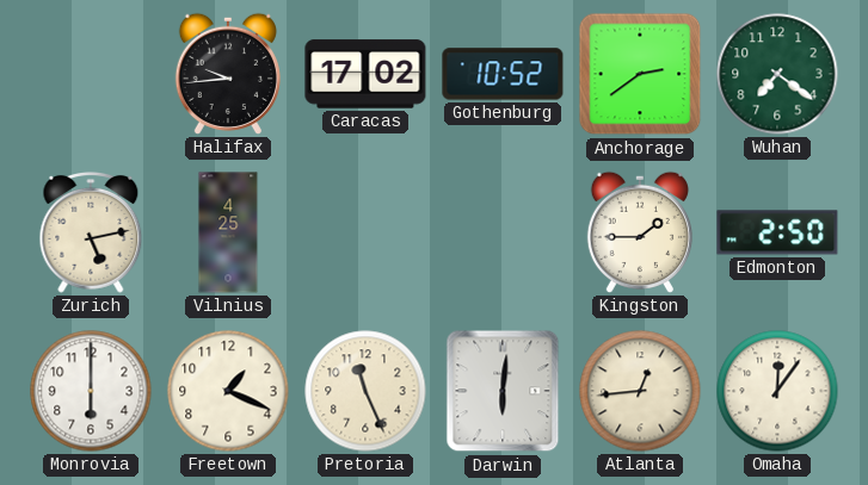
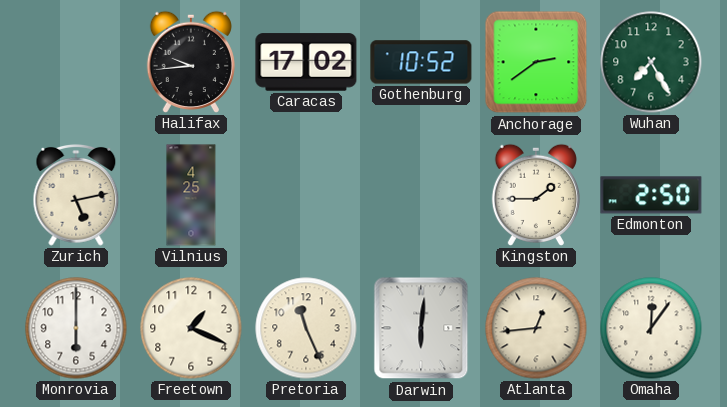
Wuhan: 7:21 -> 7:25 (651, 62)
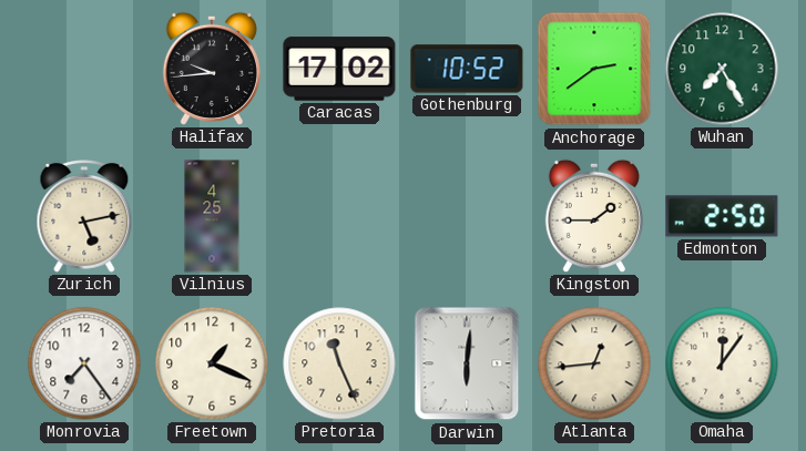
Monrovia: 6:00 -> 7:24 (84, 363)
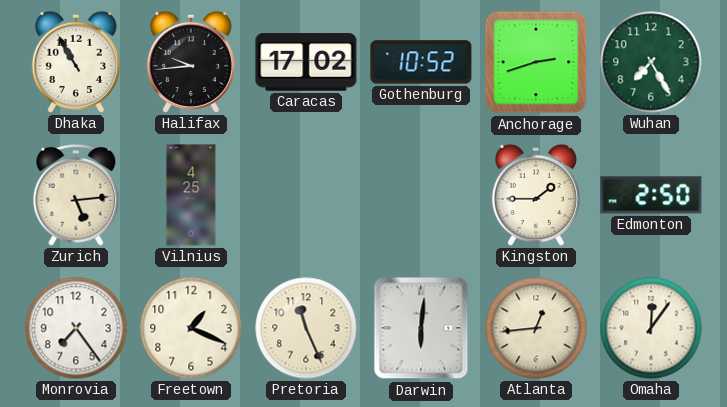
Dhaka: none -> 10:55 (76, 62)
Anchorage: 2:39 -> 2:42 (536, 62)
Zurich: 5:13 -> 5:14 (76, 196)
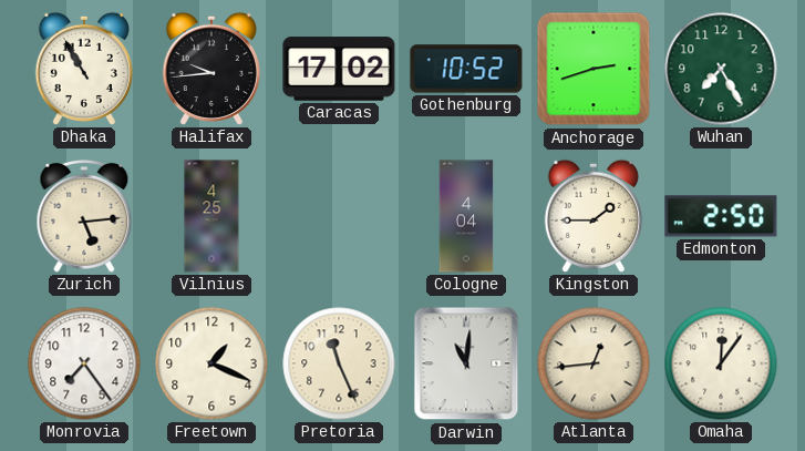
Cologne: none -> 4:04 (466, 216)
Darwin: 6:01 -> 11:01 (466, 363)
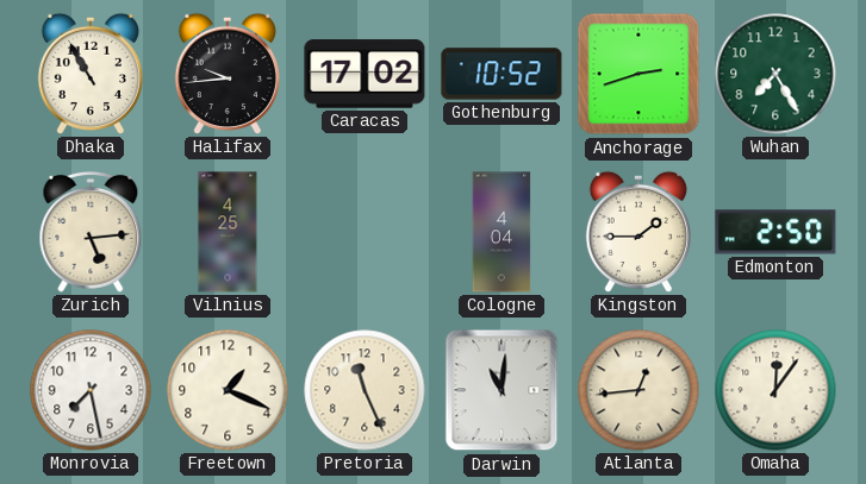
Monrovia: 7:24 -> 7:28 (91, 390)
